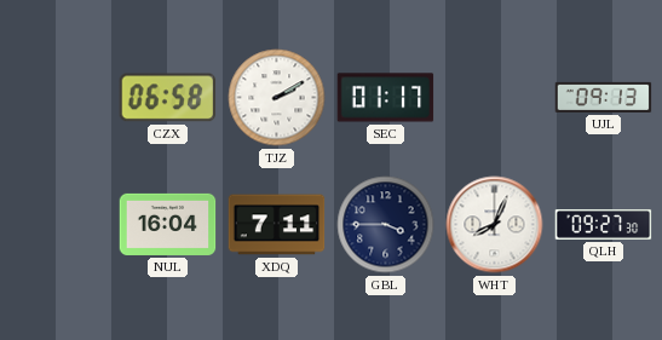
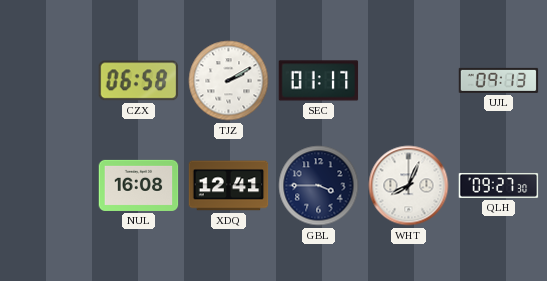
NUL: 16:04 -> 16:08 (139, 185)
XDQ: 7:11 -> 12:41 (229, 186)
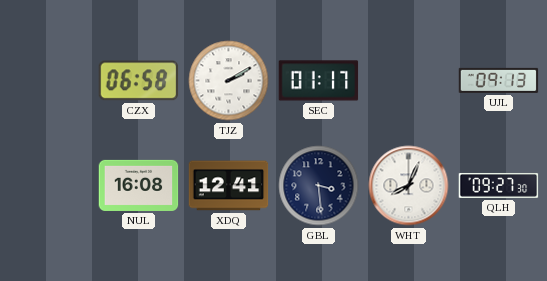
GBL: 3:45 -> 3:29 (319, 186)
